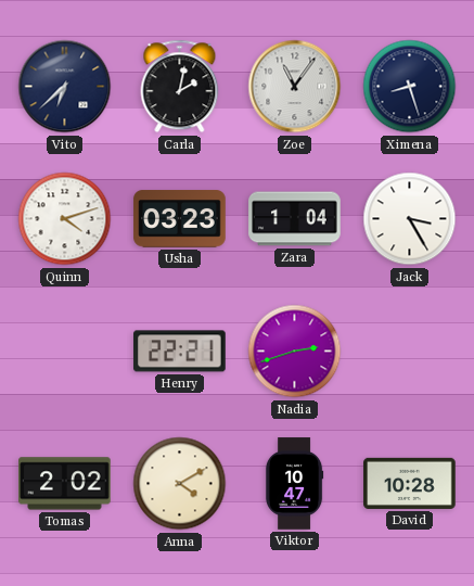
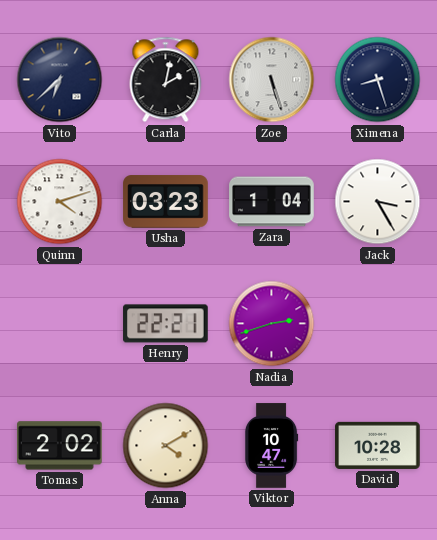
Zoe: 11:06 -> 5:27 (272, 80)
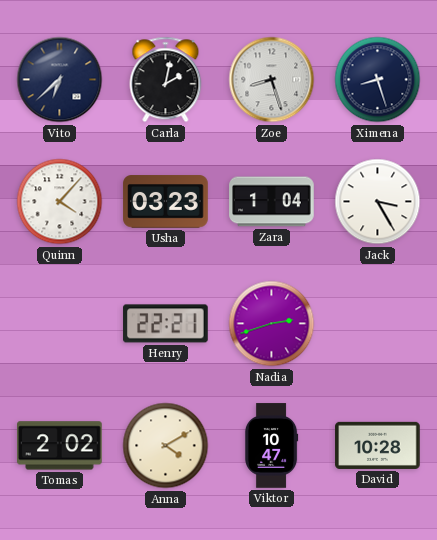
Zoe: 5:27 -> 8:27 (272, 80)
Quinn: 4:12 -> 4:07 (60, 202)
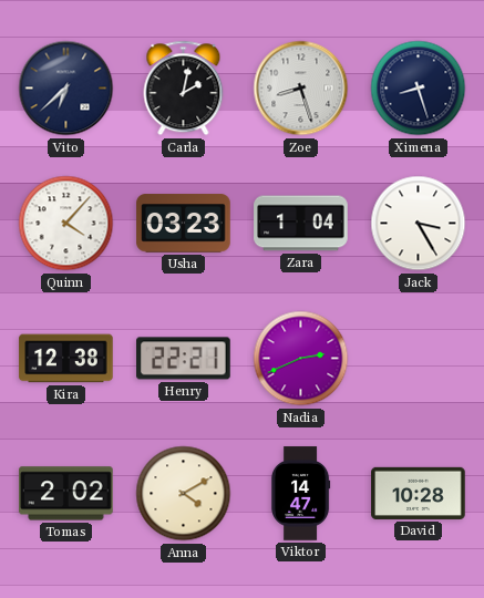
Kira: none -> 12:38 (66, 359)
Nadia: 2:42 -> 2:41 (301, 359)
Viktor: 10:47 -> 14:47 (300, 494)
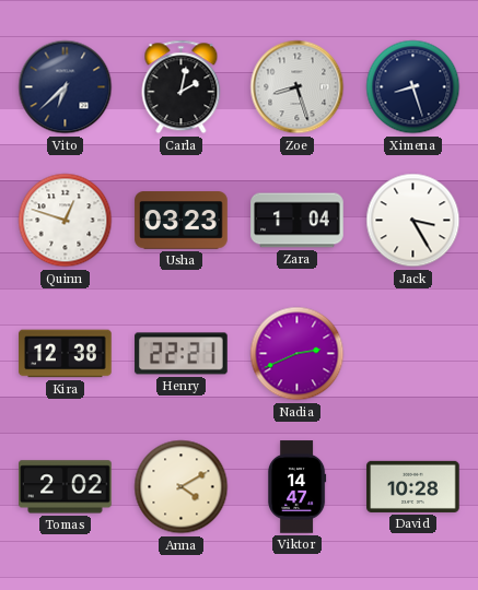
Quinn: 4:07 -> 12:48 (66, 221)
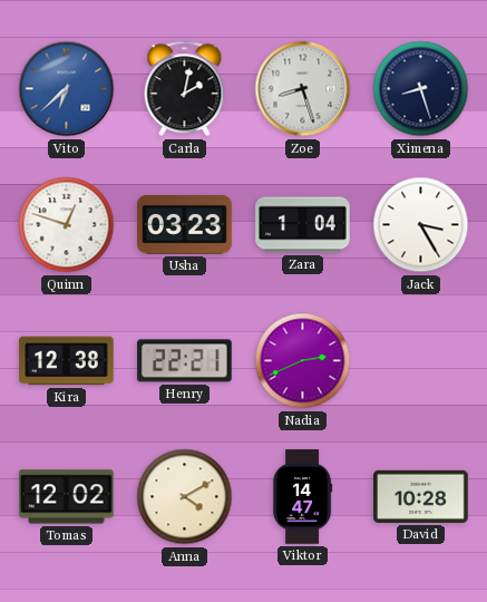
Vito dial: navy -> blue (67, 89)
Tomas: 2:02 -> 12:02 (67, 497)
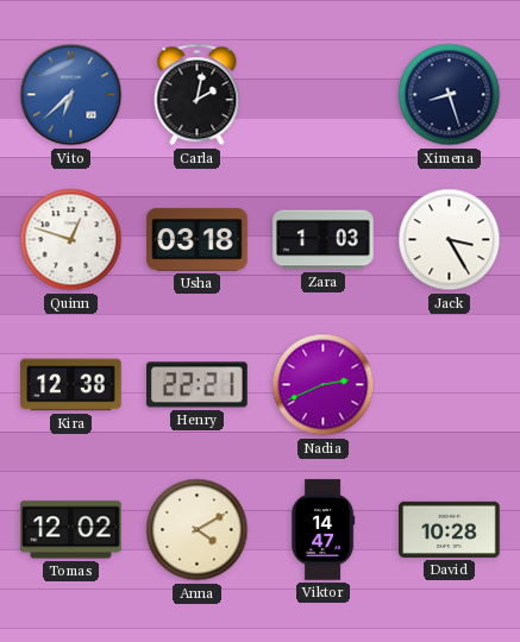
Zoe: 8:27 -> none (303, 89)
Usha: 03:23 -> 03:18 (198, 240)
Zara: 1:04 -> 1:03 (324, 240)
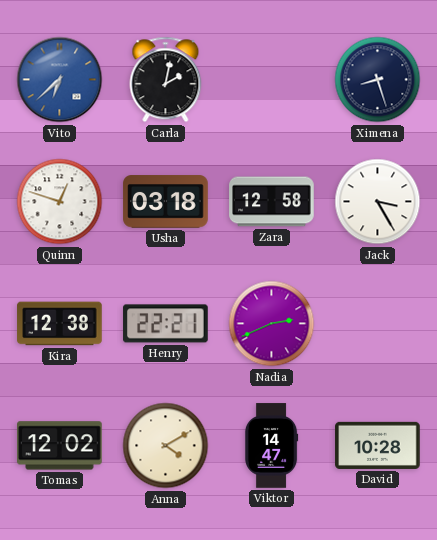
Zara: 1:03 -> 12:58 (272, 202)
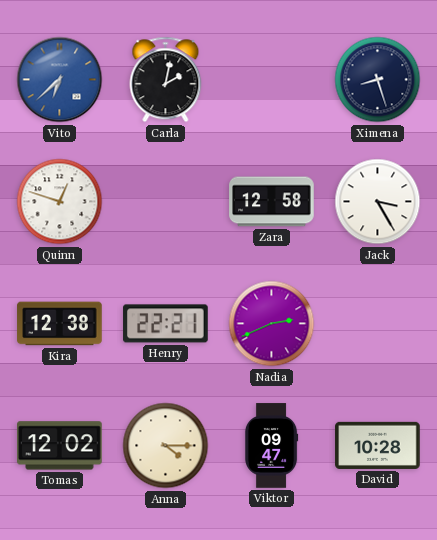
Usha: 03:18 -> none (166, 202)
Anna: 4:10 -> 4:15 (166, 446)
Viktor: 14:47 -> 09:47 (271, 446)
